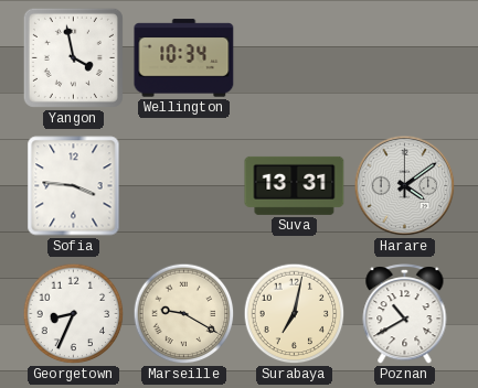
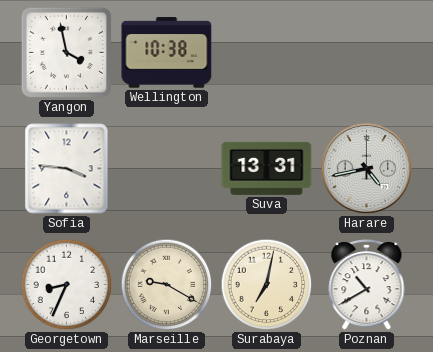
Wellington: 10:34 -> 10:38 (167, 53)
Harare: 4:09 -> 4:43 (367, 169)
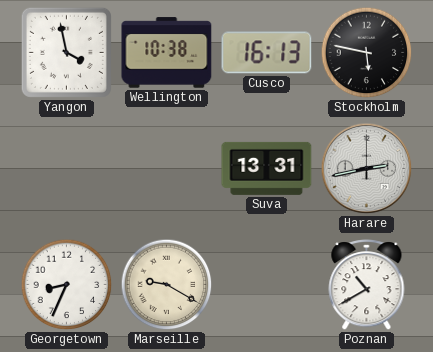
Cusco: none -> 16:13 (267, 53)
Stockholm: none -> 5:47 (367, 53)
Sofia: 3:46 -> none (67, 169)
Harare: 4:43 -> 2:43 (367, 169)
Surabaya: 7:02 -> none (267, 285)
